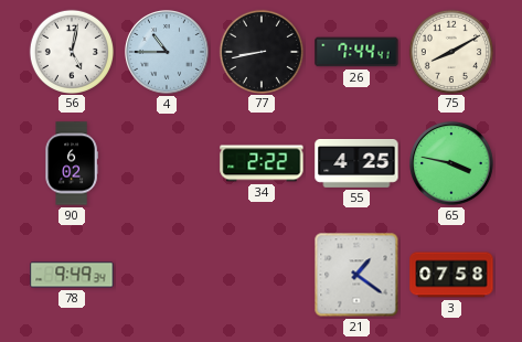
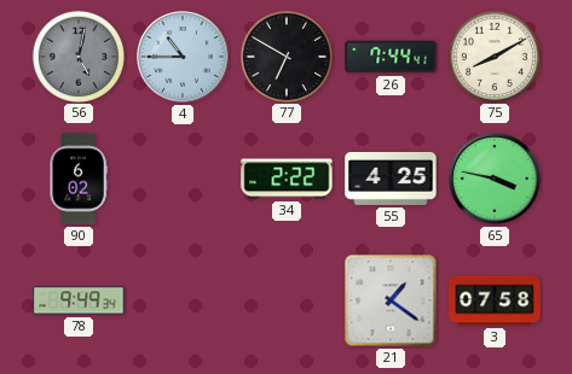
56 dial: white -> grey (77, 55)
77: 8:43 -> 6:50 (285, 55)
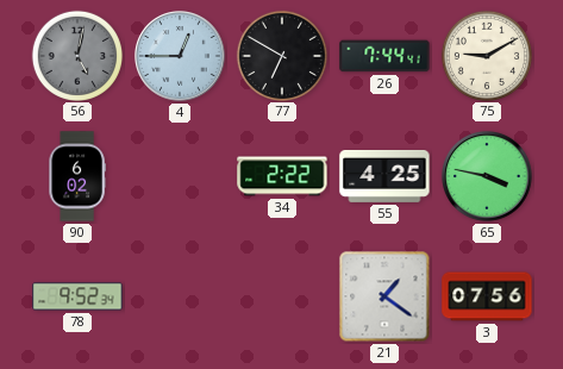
4: 10:45 -> 12:45 (181, 57)
75: 8:10 -> 9:10 (486, 55)
78: 9:49 -> 9:52 (77, 296)
3: 07:58 -> 07:56 (487, 296)
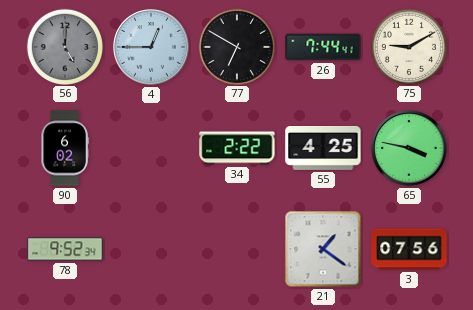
56: 5:02 -> 5:00 (64, 46)
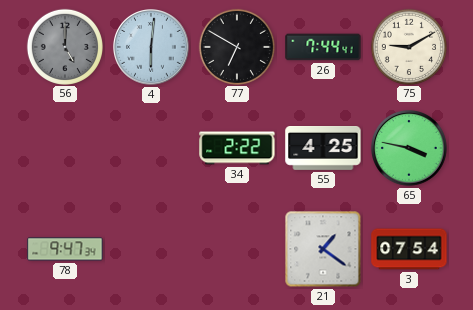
4: 12:45 -> 6:01 (152, 48)
90: 6:02 -> none (65, 148)
78: 9:52 -> 9:47 (65, 249)
3: 07:56 -> 07:54 (409, 249)
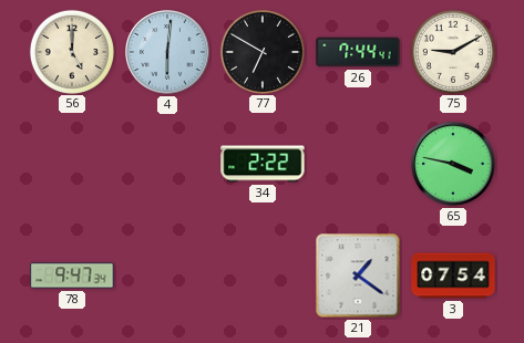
56 dial: grey -> cream (71, 51)
55: 4:25 -> none (323, 149)
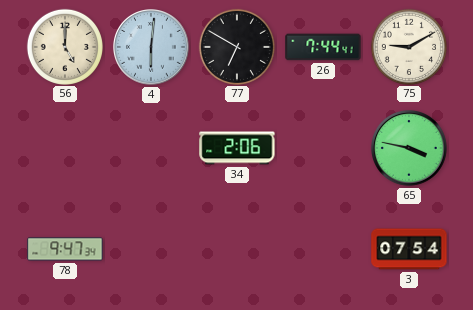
34: 2:22 -> 2:06 (237, 148)
21: 1:21 -> none (358, 276)
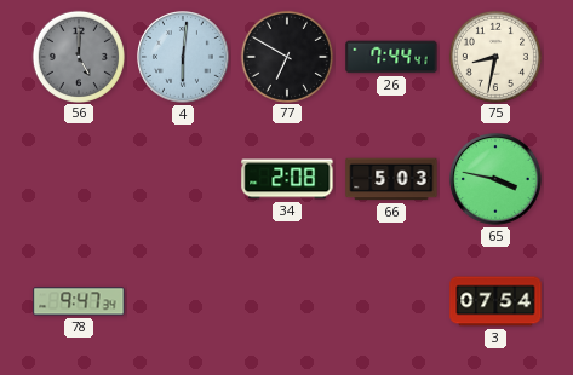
56 dial: cream -> grey (78, 56)
75: 9:10 -> 8:32 (494, 56)
34: 2:06 -> 2:08 (287, 179)
66: none -> 5:03 (391, 179)
